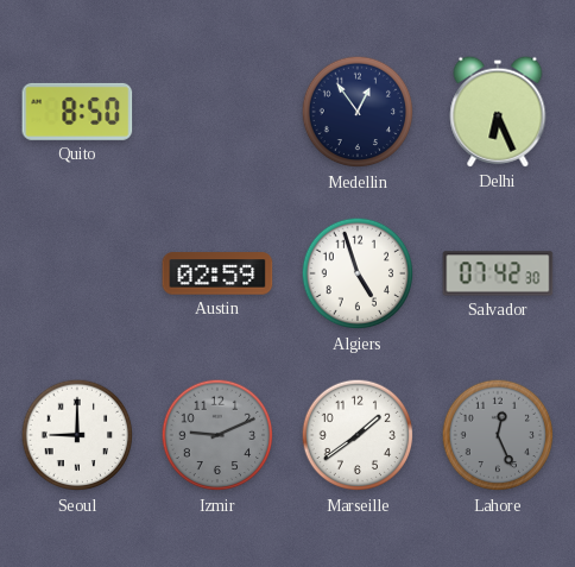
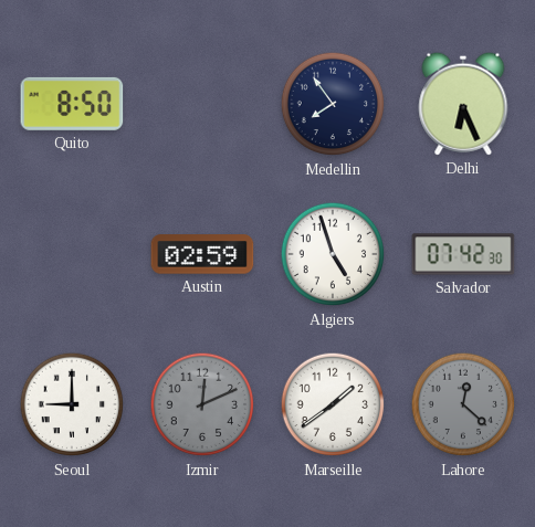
Medellin: 12:54 -> 7:54 (333, 104)
Izmir: 9:11 -> 12:11 (202, 404)
Lahore: 12:26 -> 12:22 (463, 404)
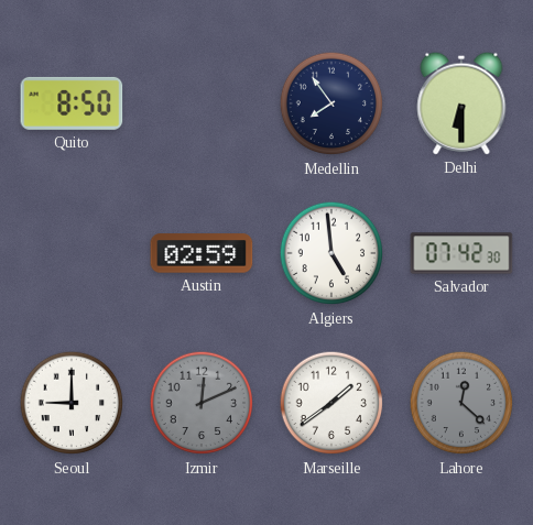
Delhi: 6:26 -> 6:30 (461, 103)
Algiers: 4:57 -> 4:59 (331, 253)
